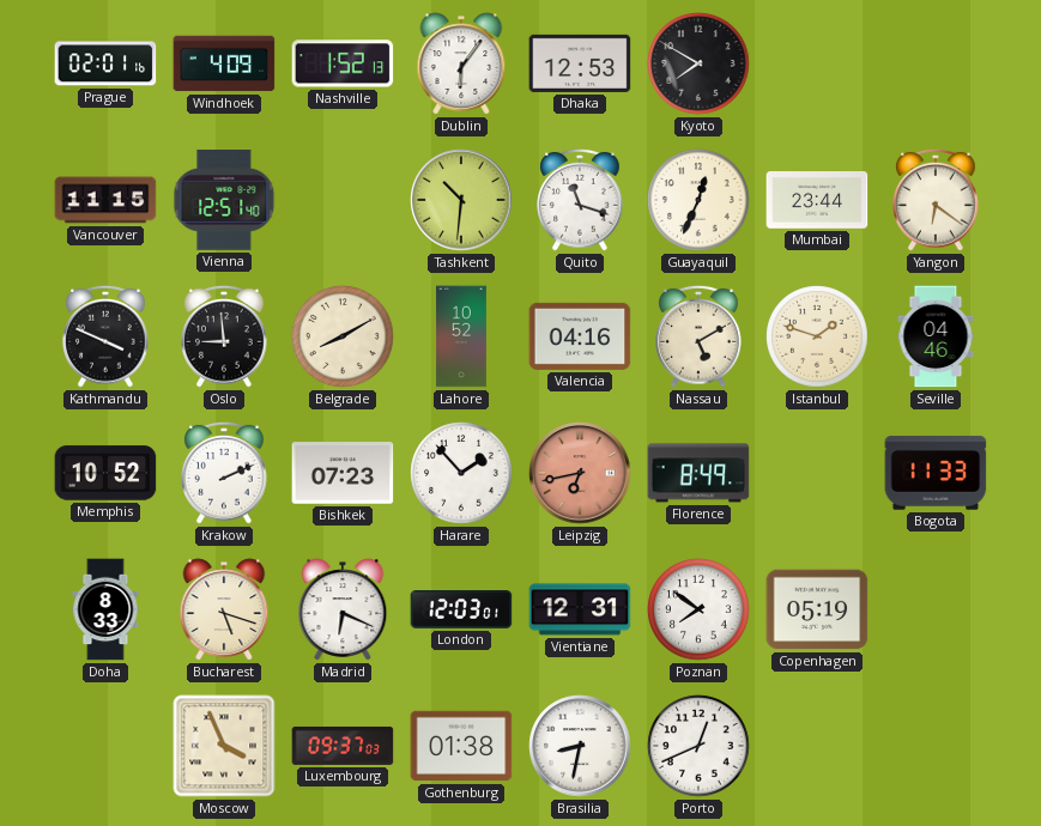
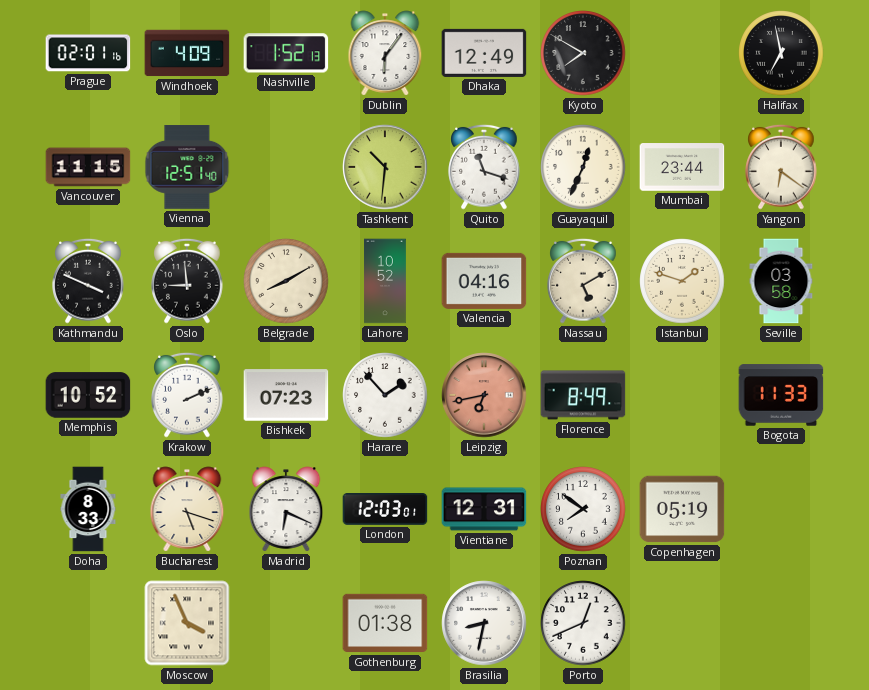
Dhaka: 12:53 -> 12:49 (484, 53)
Halifax: none -> 6:58 (781, 53)
Seville: 04:46 -> 03:58 (781, 281)
Luxembourg: 09:37 -> none (343, 746)
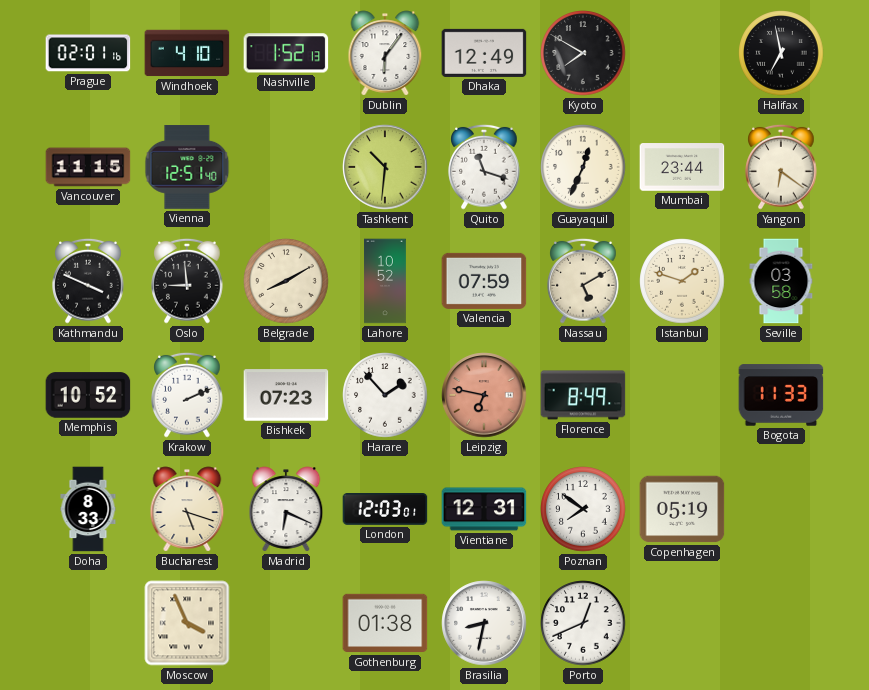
Windhoek: 4:09 -> 4:10 (187, 53)
Valencia: 04:16 -> 07:59 (484, 281)
Leipzig: 6:43 -> 6:47 (484, 395)
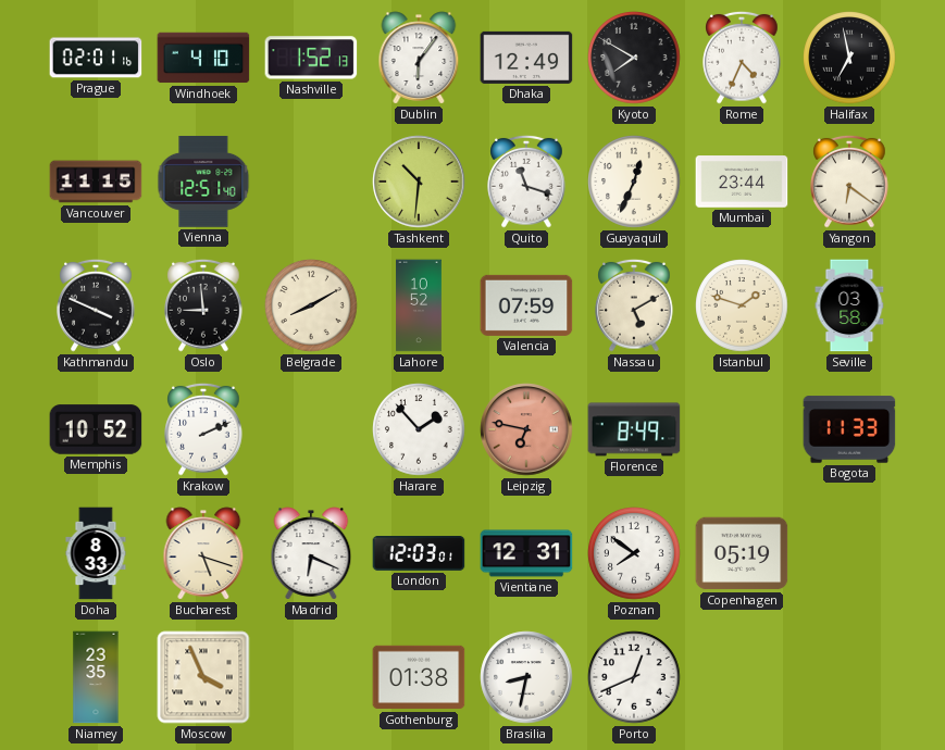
Rome: none -> 4:34 (742, 58)
Bishkek: 07:23 -> none (286, 395)
Niamey: none -> 23:35 (96, 677)
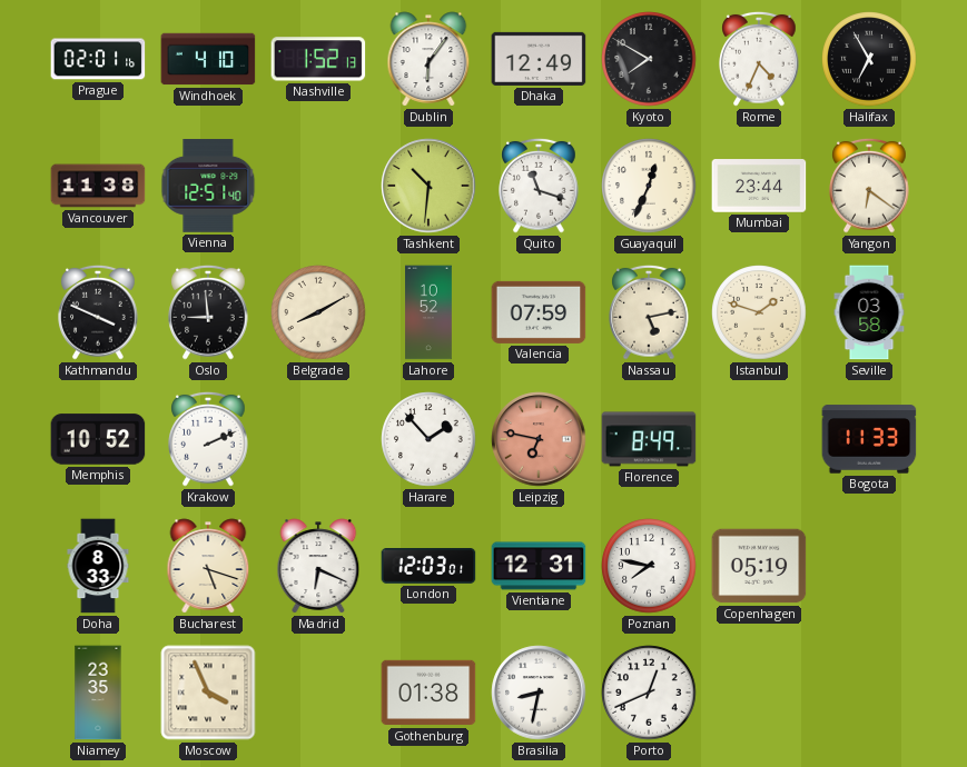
Halifax: 6:58 -> 6:55 (869, 59)
Vancouver: 11:15 -> 11:38 (98, 186)
Nassau: 5:10 -> 5:13 (649, 312)
Poznan: 7:51 -> 7:47 (649, 566)
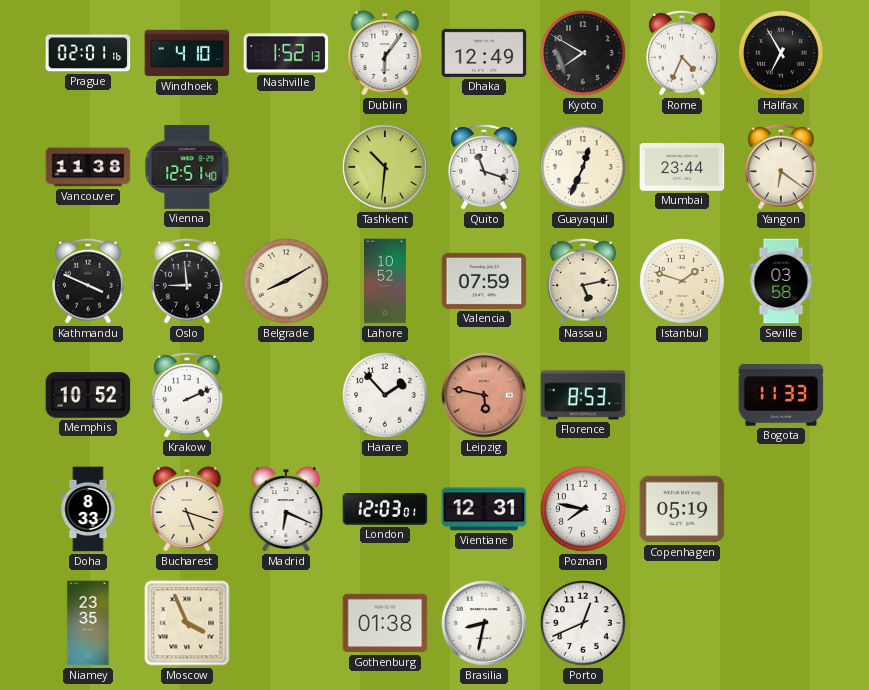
Leipzig: 6:47 -> 5:47 (484, 395)
Florence: 8:49 -> 8:53 (583, 395)
